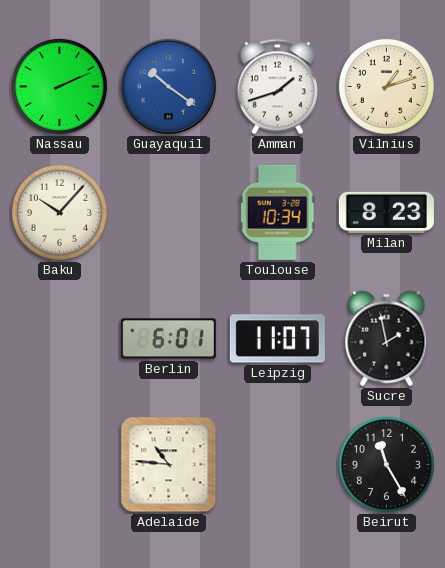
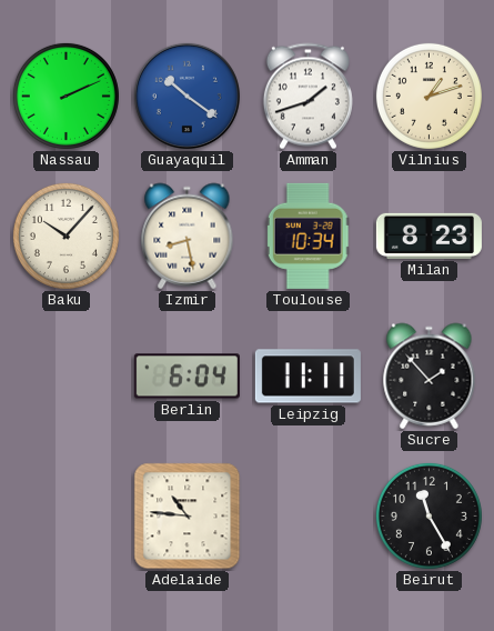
Izmir: none -> 8:28 (188, 237)
Berlin: 6:01 -> 6:04 (186, 377)
Leipzig: 11:07 -> 11:11 (308, 377)
Sucre: 1:58 -> 1:53 (430, 377)
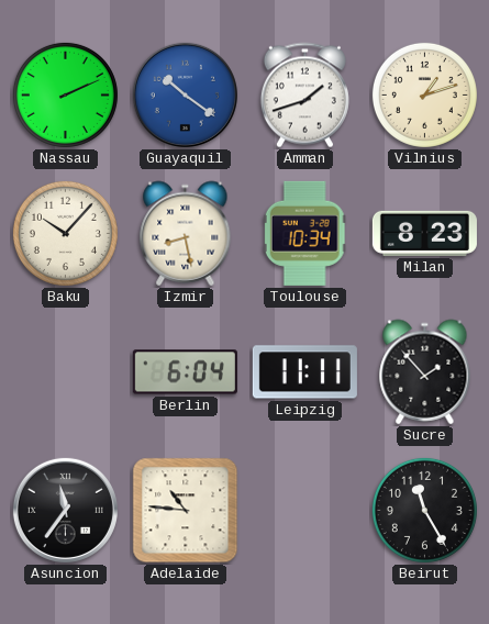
Asuncion: none -> 11:36 (65, 510)
